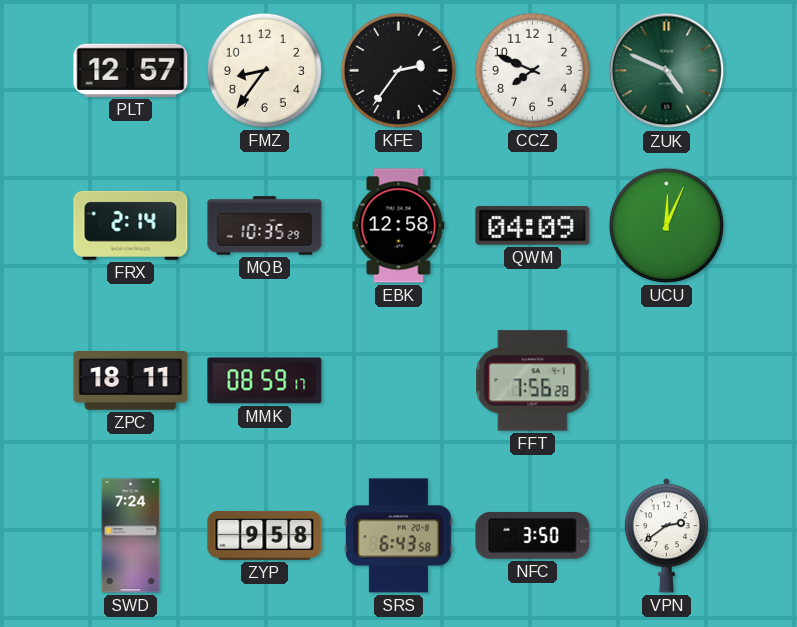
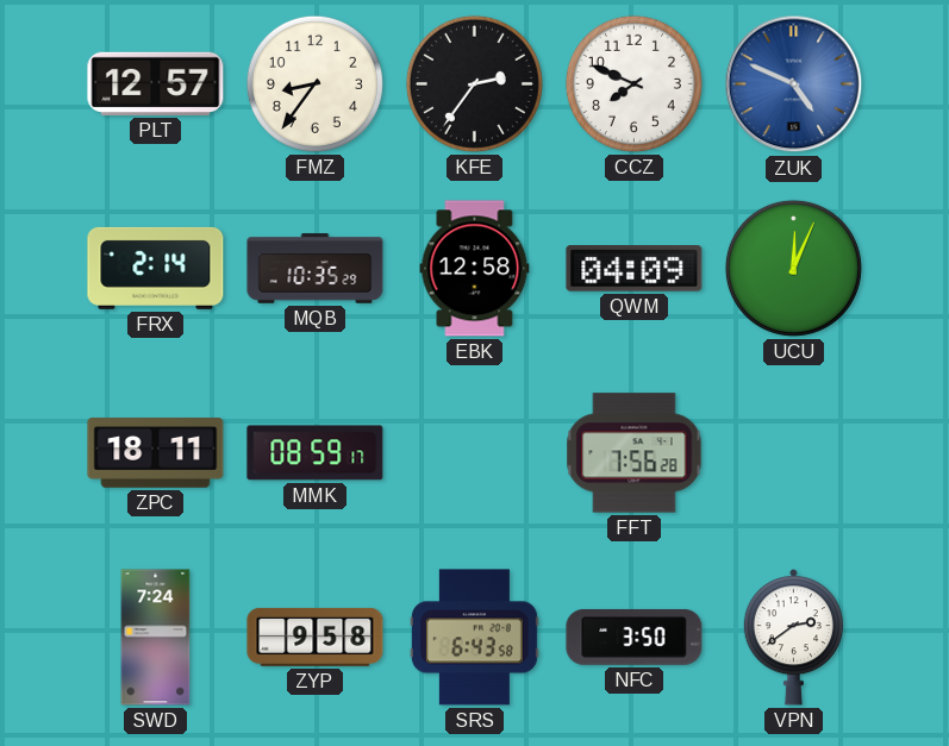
ZUK dial: green -> blue (794, 84)
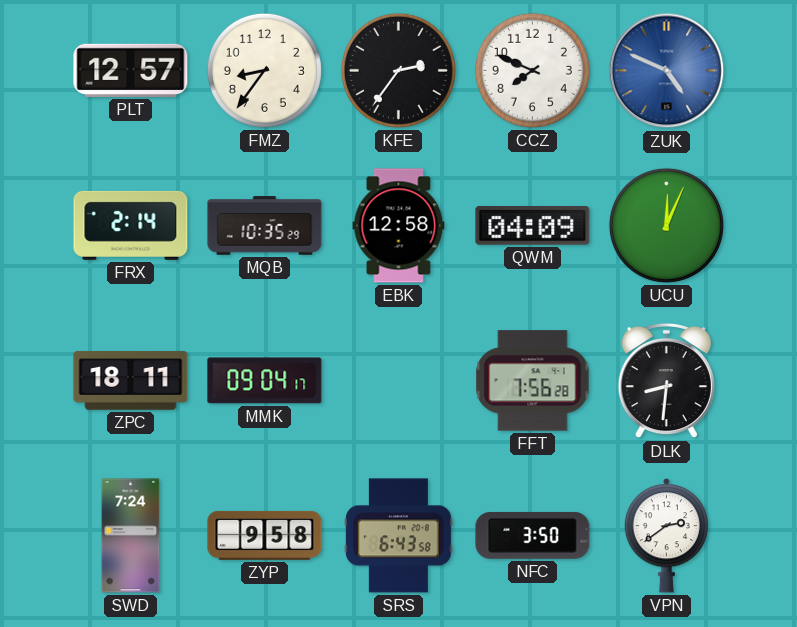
MMK: 08:59 -> 09:04 (265, 381)
DLK: none -> 8:31 (666, 381)
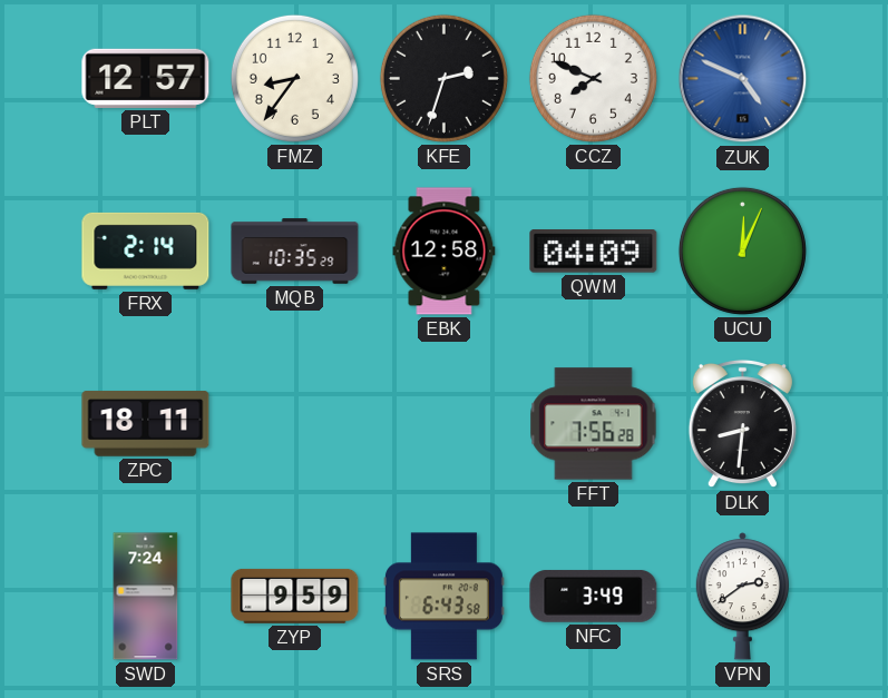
KFE: 2:36 -> 2:33 (443, 78)
MMK: 09:04 -> none (265, 381)
ZYP: 9:58 -> 9:59 (295, 596)
NFC: 3:50 -> 3:49 (594, 596)
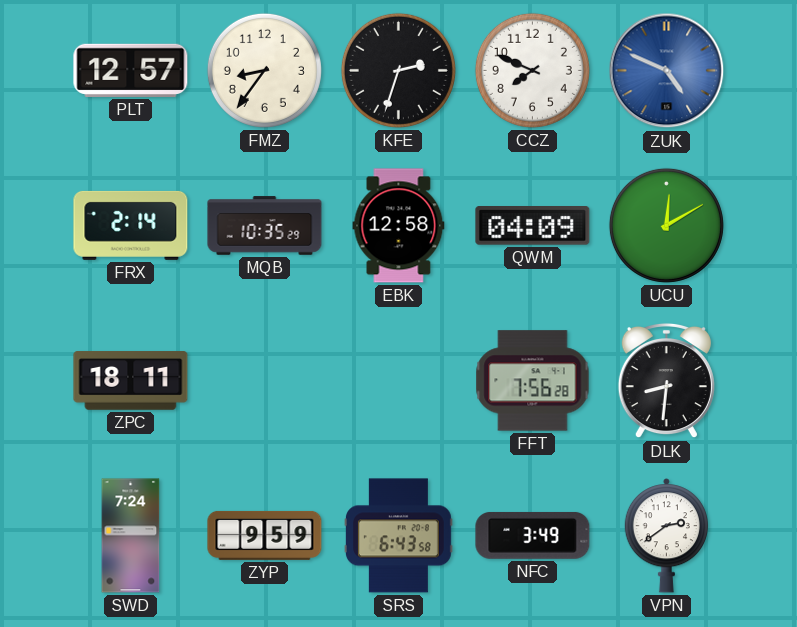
UCU: 12:04 -> 12:10 (666, 225)
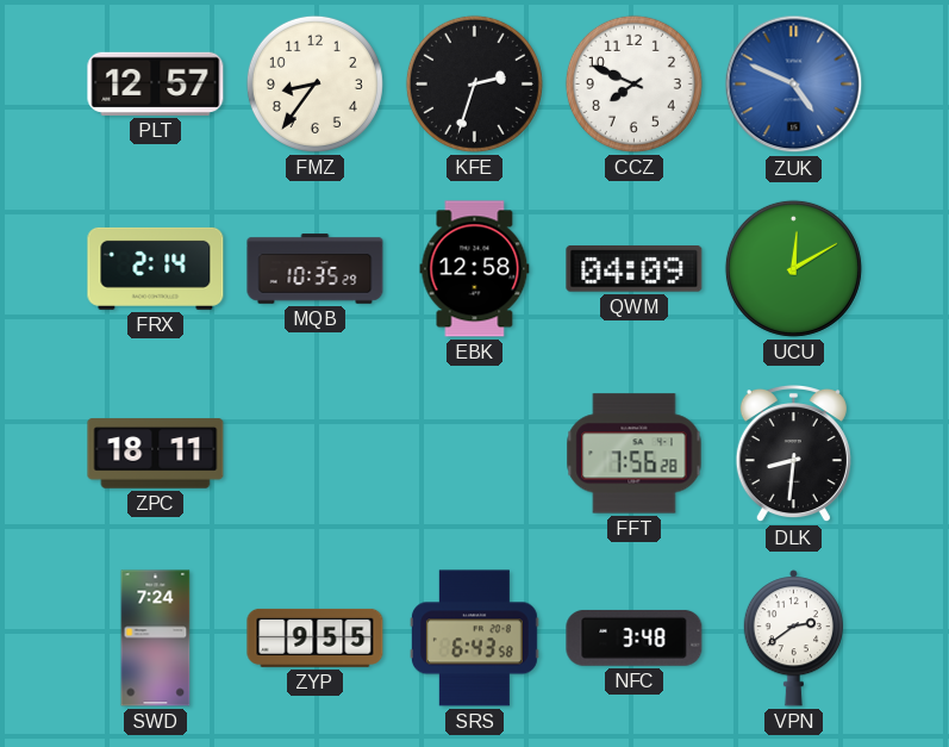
ZYP: 9:59 -> 9:55 (316, 637)
NFC: 3:49 -> 3:48 (635, 637)
